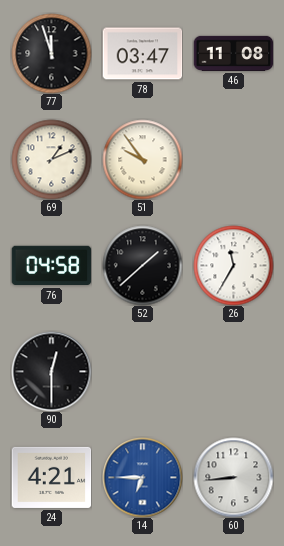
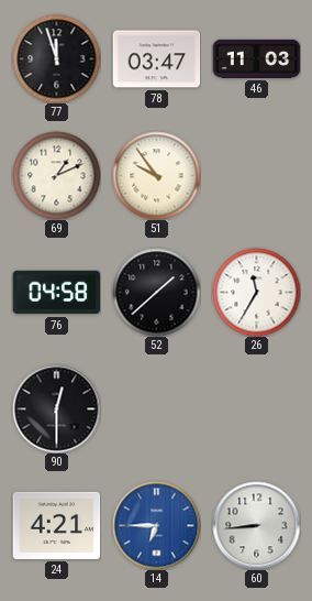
46: 11:08 -> 11:03 (256, 58)
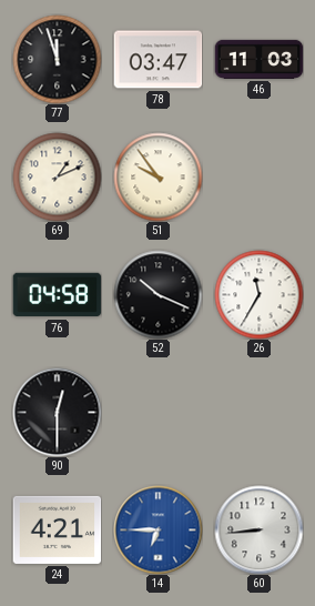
52: 1:38 -> 10:19 (157, 294)
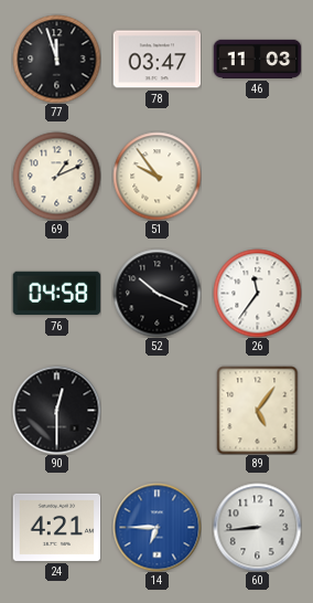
26: 11:35 -> 11:36 (257, 293)
89: none -> 5:06 (258, 410)
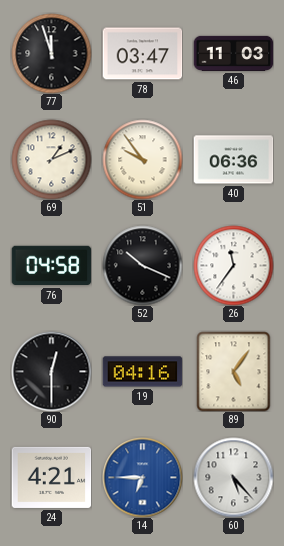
40: none -> 06:36 (233, 160)
19: none -> 04:16 (142, 372)
60: 8:44 -> 5:23 (233, 477)
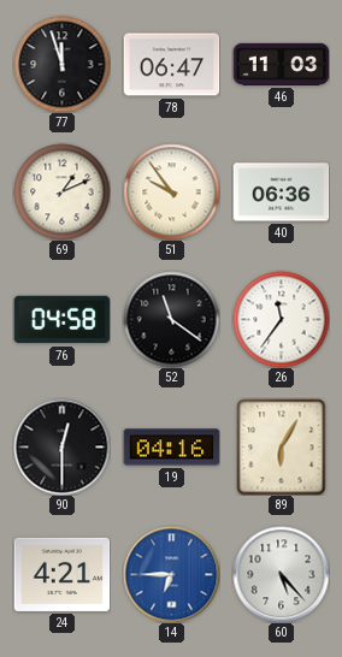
78: 03:47 -> 06:47 (171, 65)
52: 10:19 -> 11:21 (171, 319)
89: 5:06 -> 6:05 (282, 446)
